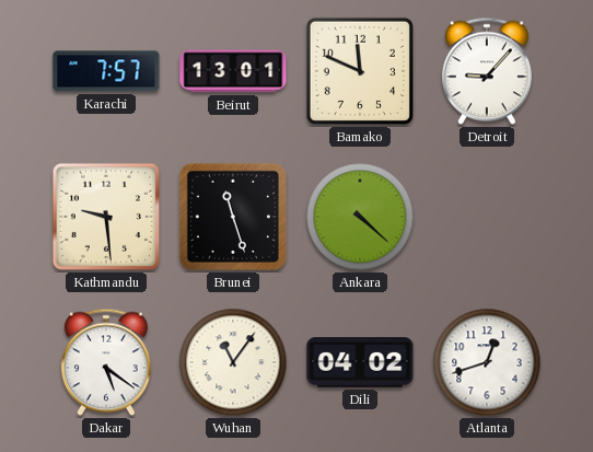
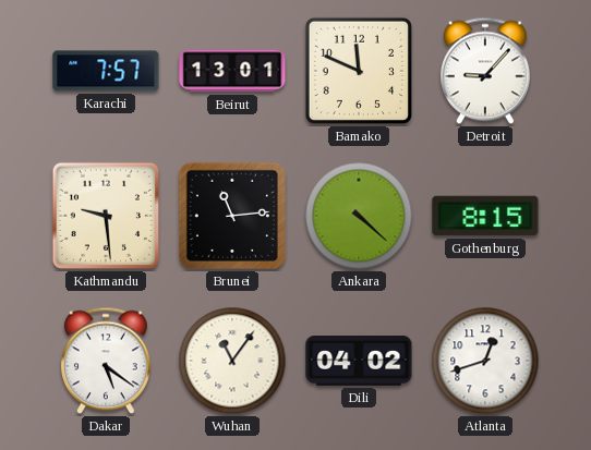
Brunei: 11:27 -> 11:14 (232, 216)
Gothenburg: none -> 8:15 (485, 216)
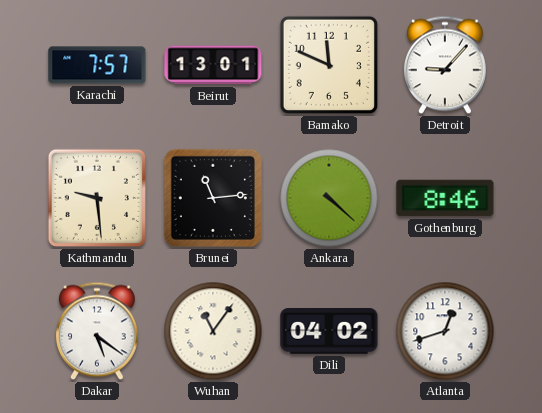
Gothenburg: 8:15 -> 8:46 (445, 198)
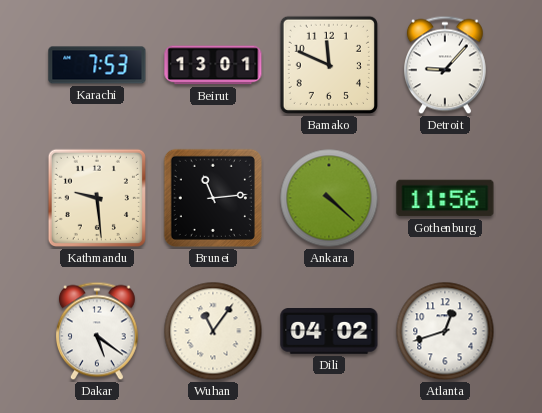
Karachi: 7:57 -> 7:53 (97, 65)
Gothenburg: 8:46 -> 11:56 (445, 198)
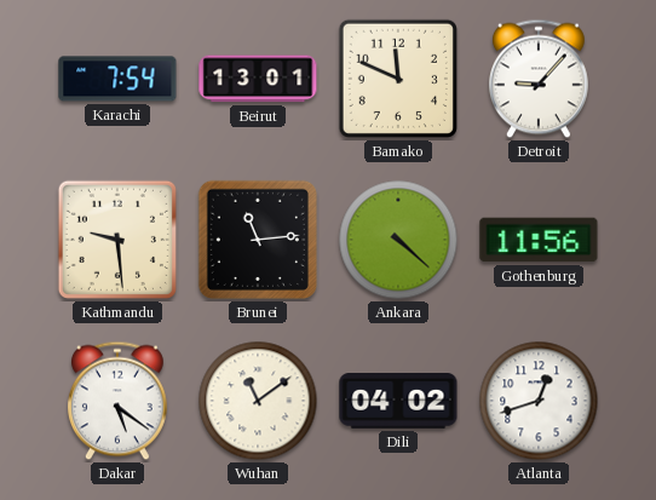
Karachi: 7:53 -> 7:54 (117, 79)
Wuhan: 11:06 -> 11:09 (258, 401)
